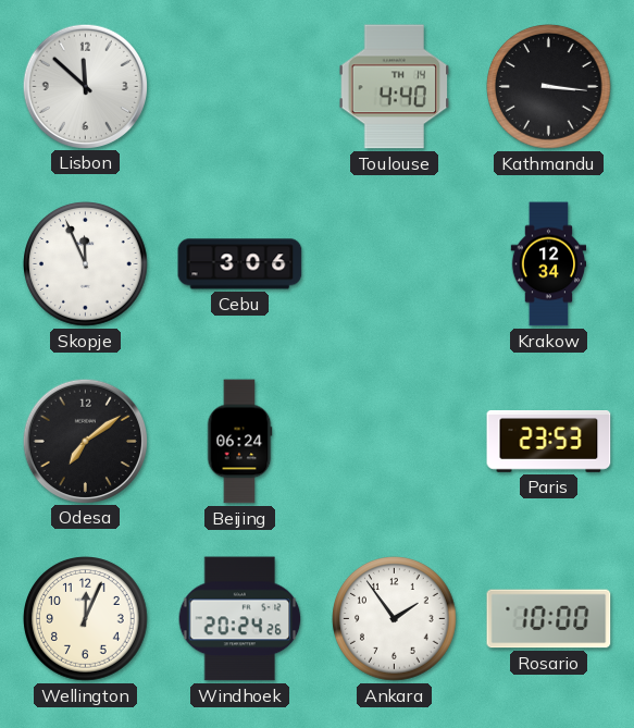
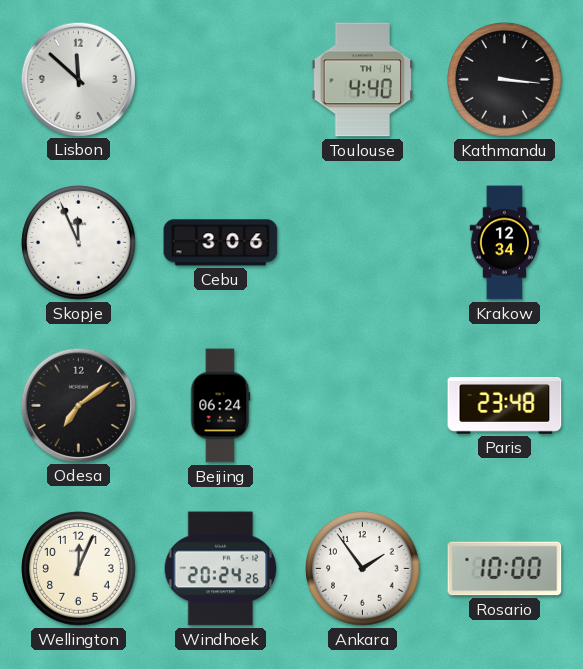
Paris: 23:53 -> 23:48 (505, 406)
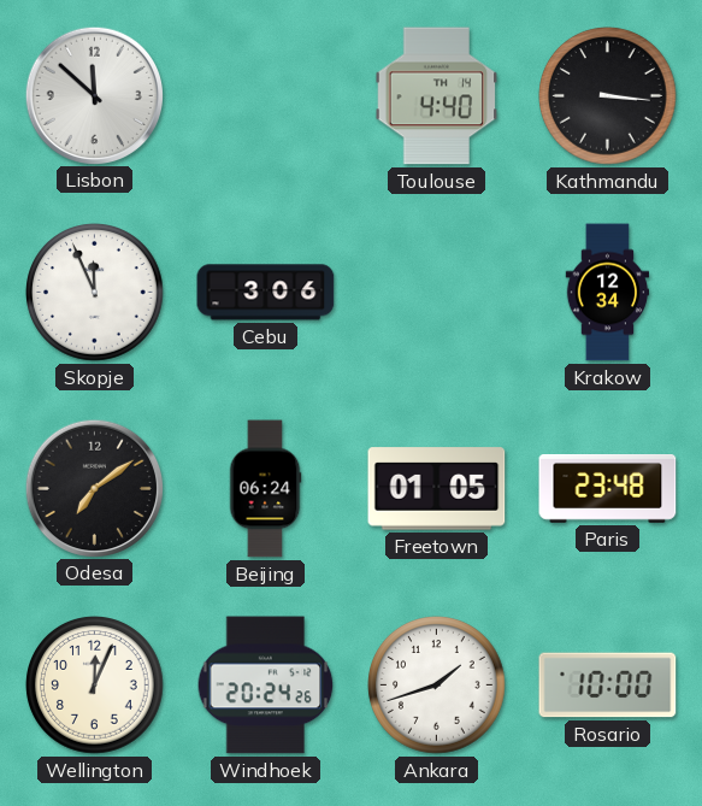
Freetown: none -> 01:05 (437, 489)
Ankara: 1:54 -> 1:42 (437, 686)
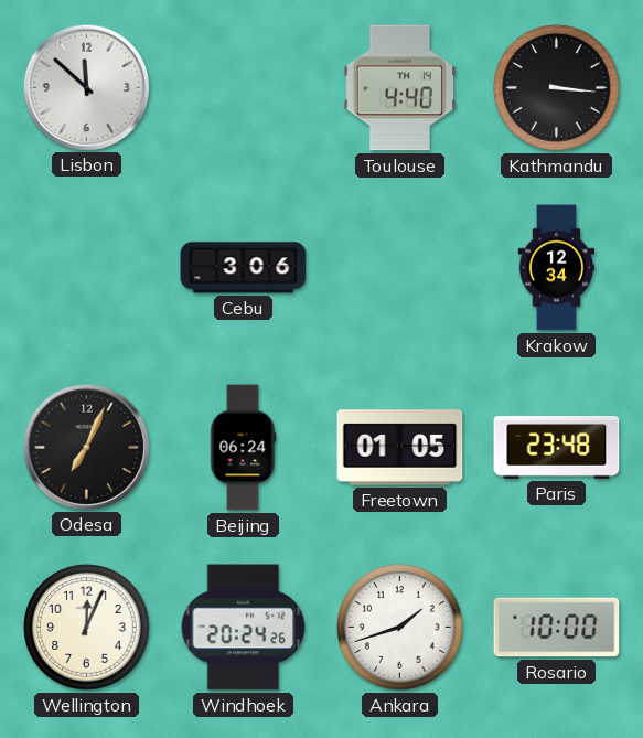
Skopje: 11:56 -> none (95, 293)
Odesa: 7:09 -> 7:04 (86, 447)
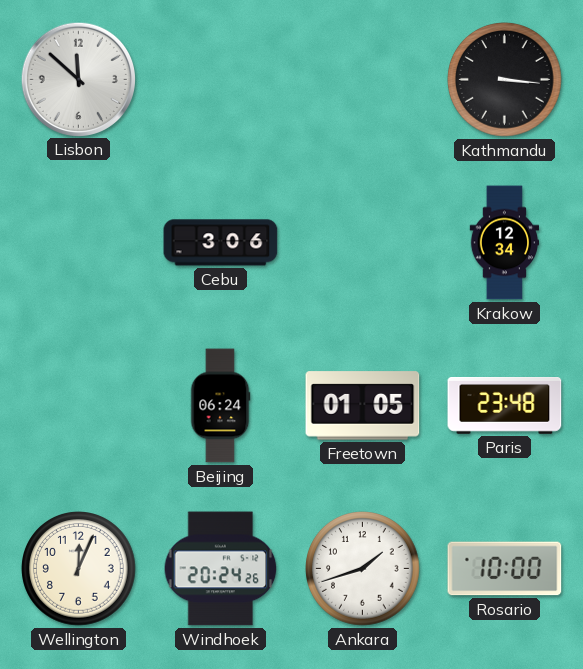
Toulouse: 4:40 -> none (400, 88)
Odesa: 7:04 -> none (86, 447)
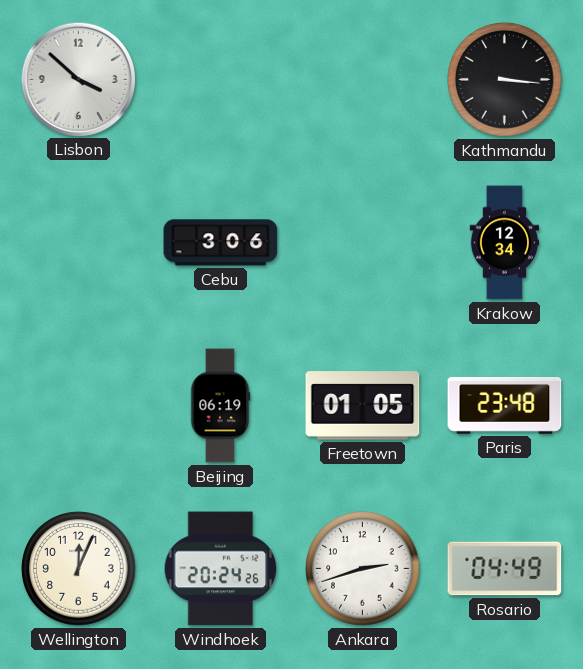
Lisbon: 11:52 -> 3:52 (78, 79)
Beijing: 06:24 -> 06:19 (220, 406)
Ankara: 1:42 -> 2:42 (363, 569)
Rosario: 10:00 -> 04:49 (505, 569)
